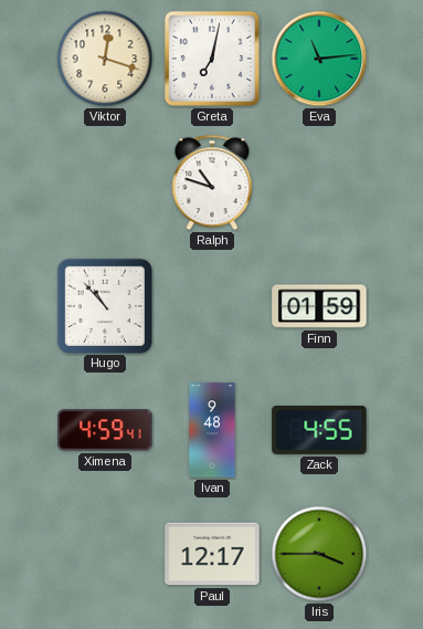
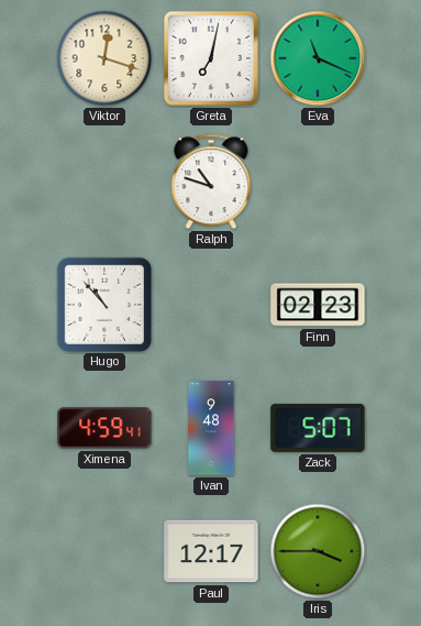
Eva: 11:14 -> 11:19 (318, 58)
Finn: 01:59 -> 02:23 (318, 305)
Zack: 4:55 -> 5:07 (318, 428)
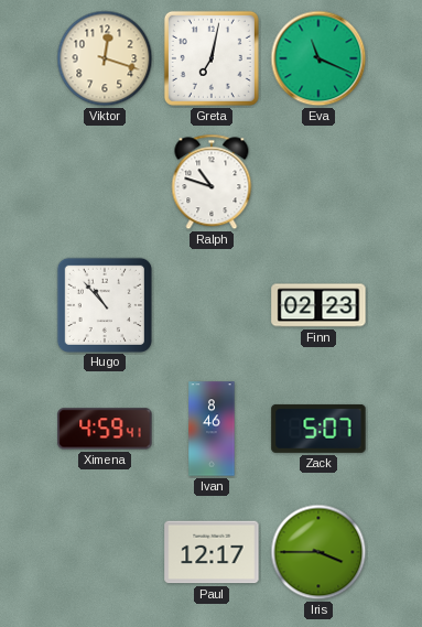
Ivan: 9:48 -> 8:46 (212, 429)
